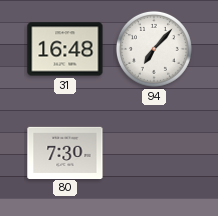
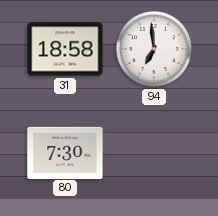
31: 16:48 -> 18:58 (65, 49)
94: 7:07 -> 6:59 (154, 49)
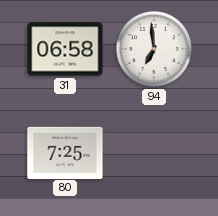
31: 18:58 -> 06:58 (65, 49)
80: 7:30 -> 7:25 (65, 152)
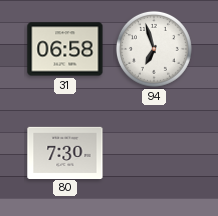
94: 6:59 -> 6:57 (154, 49)
80: 7:25 -> 7:30 (65, 152)
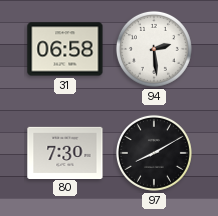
94: 6:57 -> 2:29 (154, 49)
97: none -> 8:10 (154, 153)
